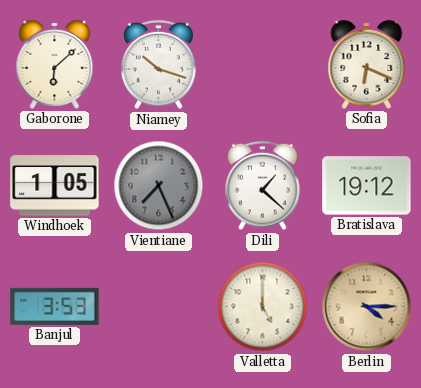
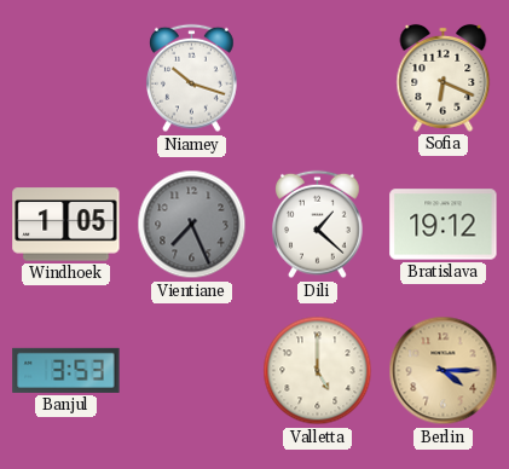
Gaborone: 6:08 -> none (55, 64)
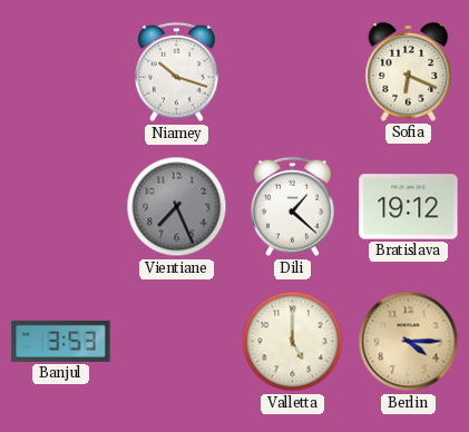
Windhoek: 1:05 -> none (66, 225)
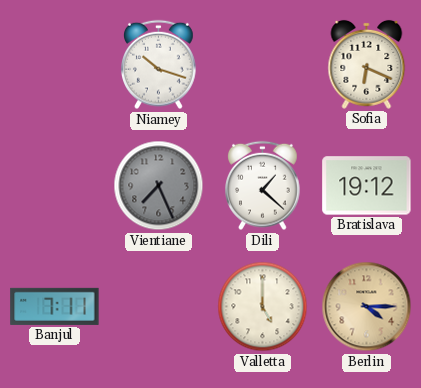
Banjul: 3:53 -> 7:11 (55, 306)
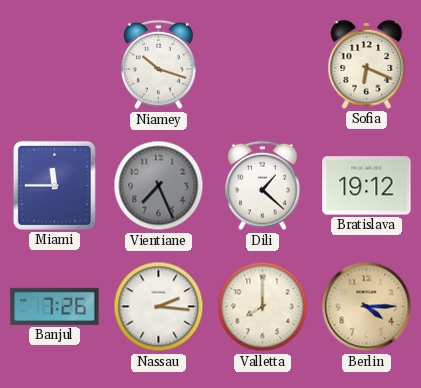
Miami: none -> 11:45 (54, 185)
Banjul: 7:11 -> 7:26 (55, 306)
Nassau: none -> 2:16 (159, 307)
Valletta: 5:00 -> 8:00 (263, 307)
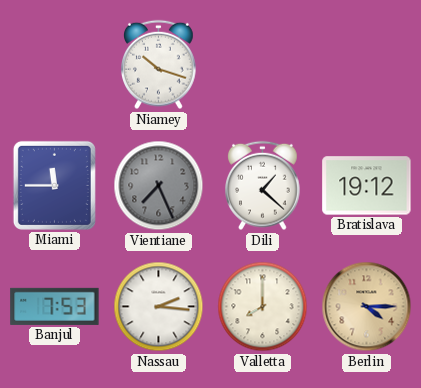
Sofia: 6:19 -> none (367, 64)
Banjul: 7:26 -> 7:53 (55, 306)
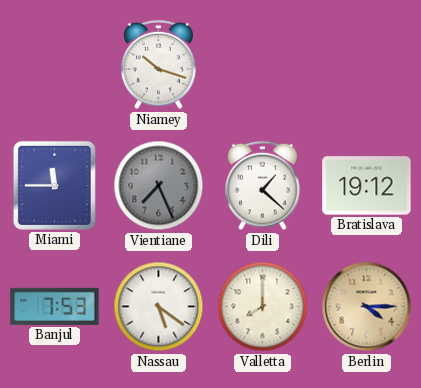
Nassau: 2:16 -> 5:21 (159, 307)
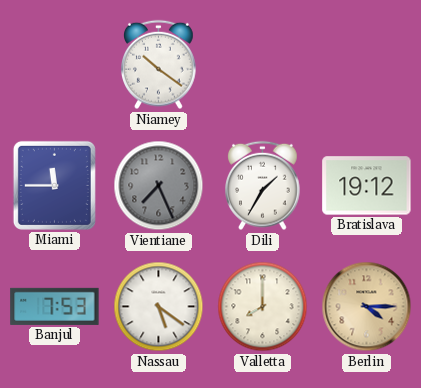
Niamey: 10:18 -> 10:21 (159, 65)
Dili: 1:22 -> 1:35 (263, 186)
